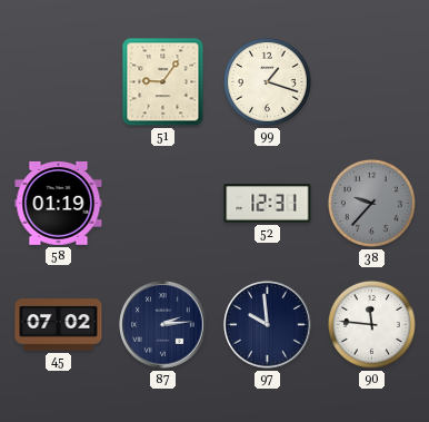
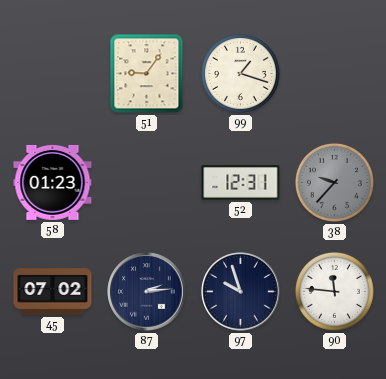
58: 01:19 -> 01:23 (53, 182)
97: 9:59 -> 9:57 (241, 292)
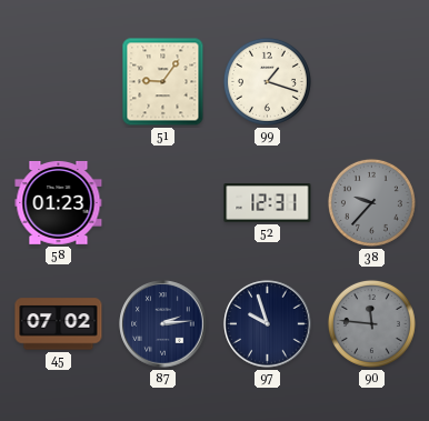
90 dial: white -> grey (371, 323)
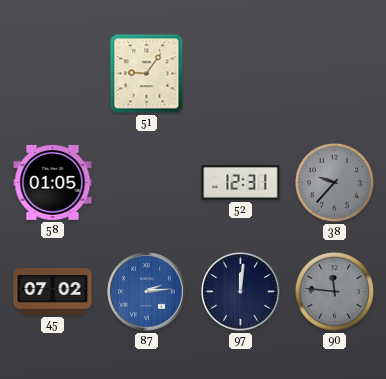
99: 1:18 -> none (267, 81)
58: 01:23 -> 01:05 (53, 182)
87 dial: navy -> blue (147, 292)
97: 9:57 -> 12:01 (241, 292)
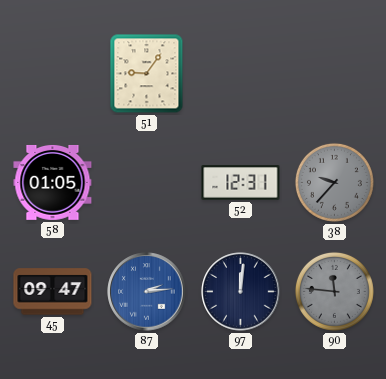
45: 07:02 -> 09:47 (53, 292)
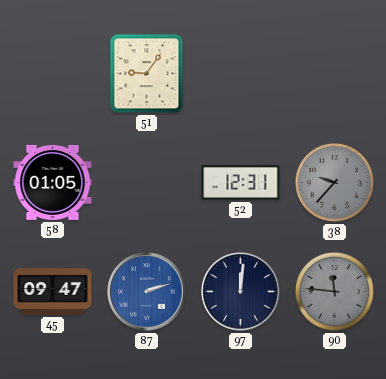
87: 2:14 -> 2:12 (147, 292)
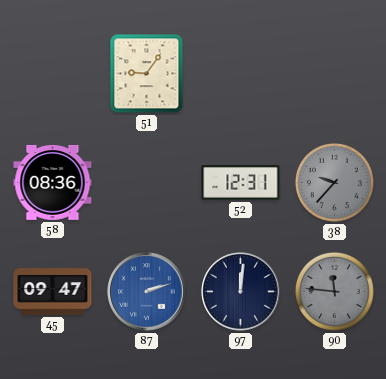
58: 01:05 -> 08:36 (53, 182)
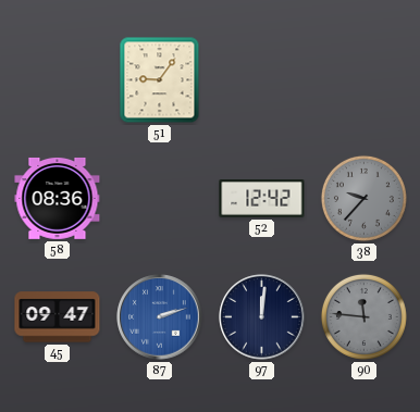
52: 12:31 -> 12:42 (262, 199)
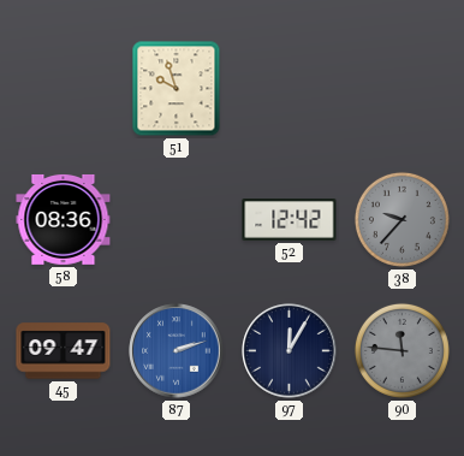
51: 9:06 -> 9:57 (177, 89)
97: 12:01 -> 12:05 (290, 351)
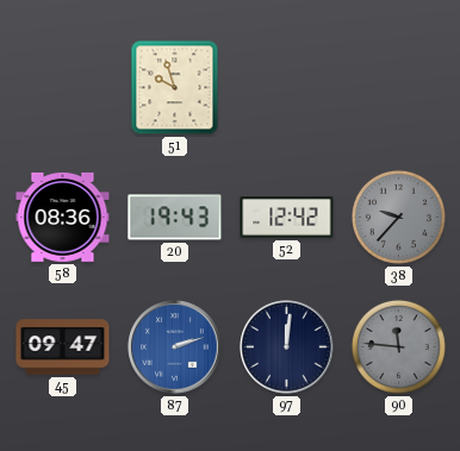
20: none -> 19:43 (175, 218)
97: 12:05 -> 12:01 (287, 347)
